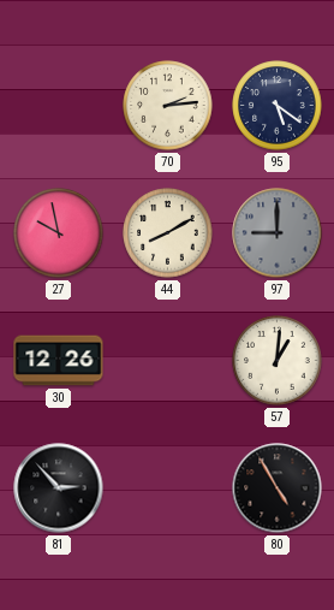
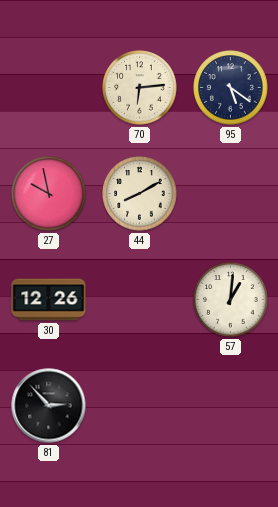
70: 2:14 -> 6:14 (140, 88)
97: 9:00 -> none (278, 233)
80: 4:55 -> none (278, 488)
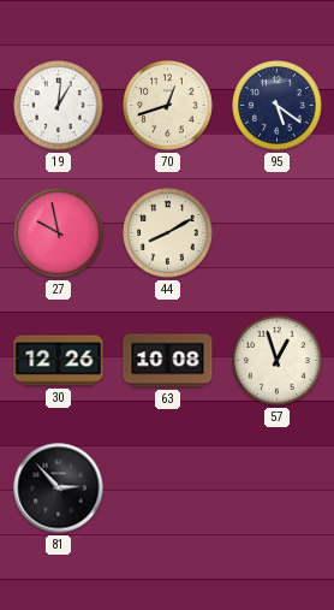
19: none -> 1:01 (59, 106)
70: 6:14 -> 12:42 (168, 106)
63: none -> 10:08 (168, 361)
57: 1:01 -> 12:57 (278, 361)
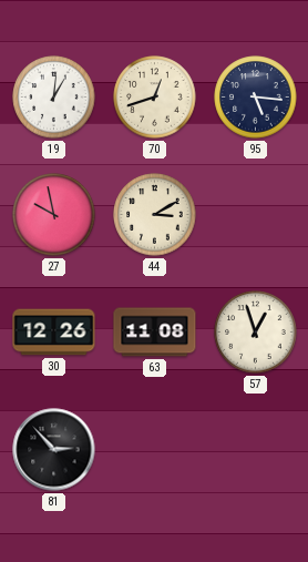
95: 5:21 -> 5:16 (256, 98)
44: 8:10 -> 3:10 (155, 215)
63: 10:08 -> 11:08 (155, 333)
